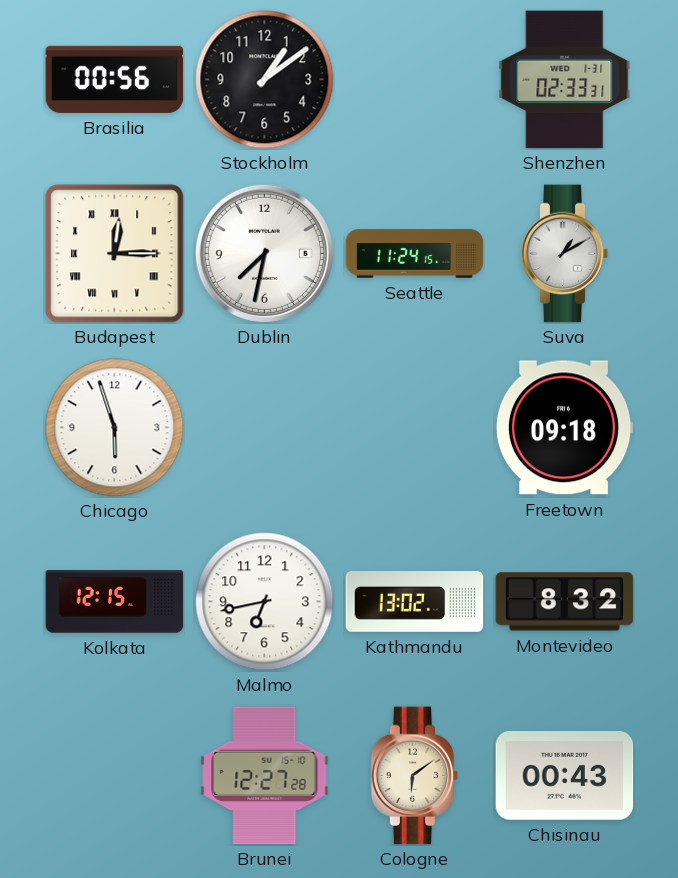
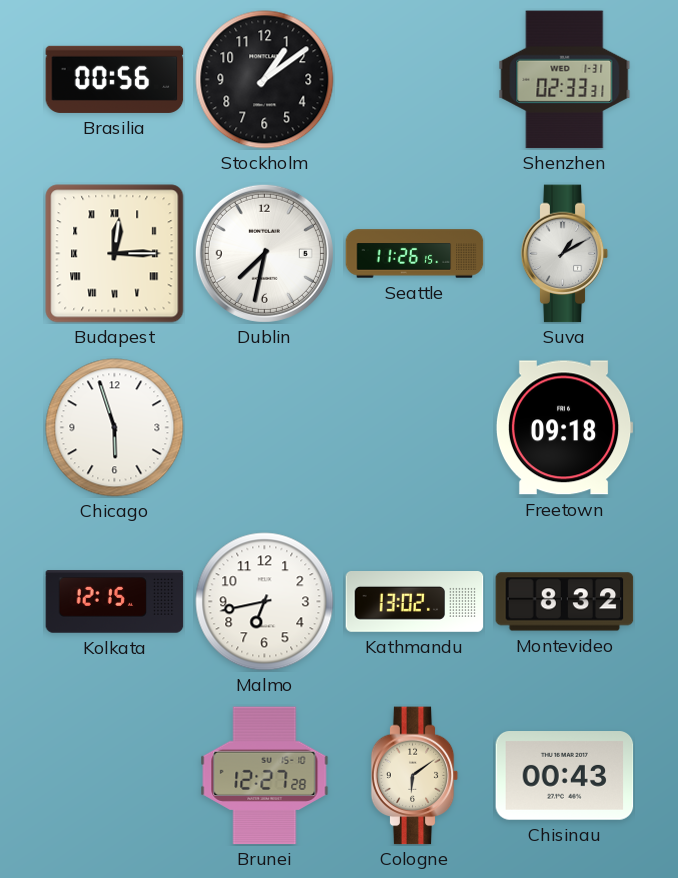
Seattle: 11:24 -> 11:26 (415, 254)
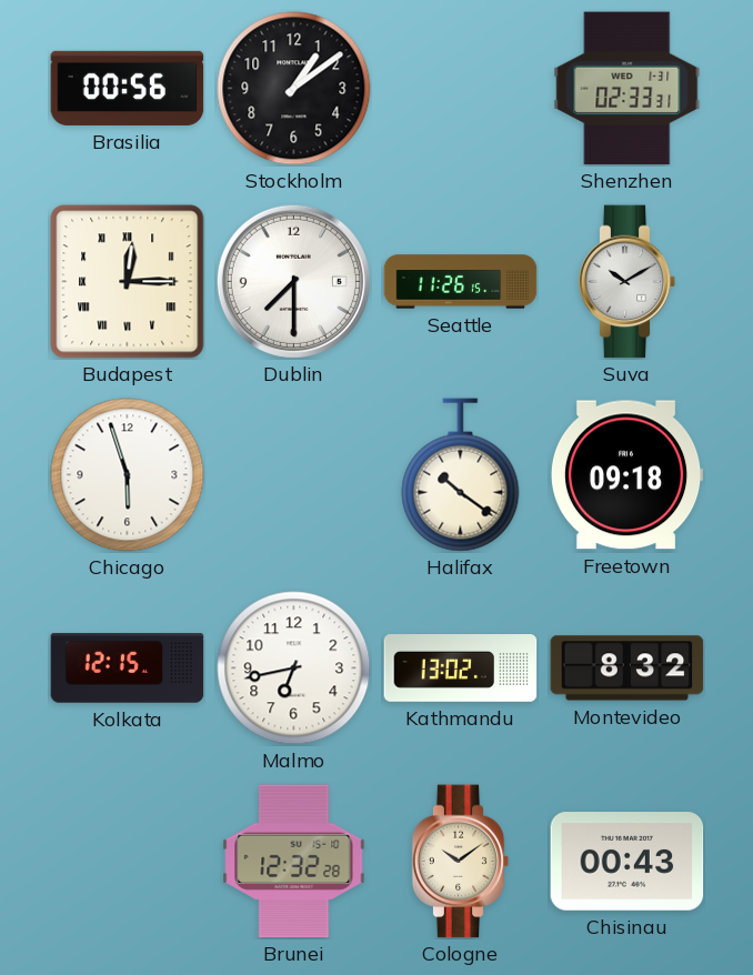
Dublin: 7:32 -> 7:30 (293, 281)
Suva: 1:10 -> 10:10 (627, 282)
Halifax: none -> 10:21 (461, 475)
Brunei: 12:27 -> 12:32 (294, 862)
Cologne: 6:09 -> 10:09 (461, 862)
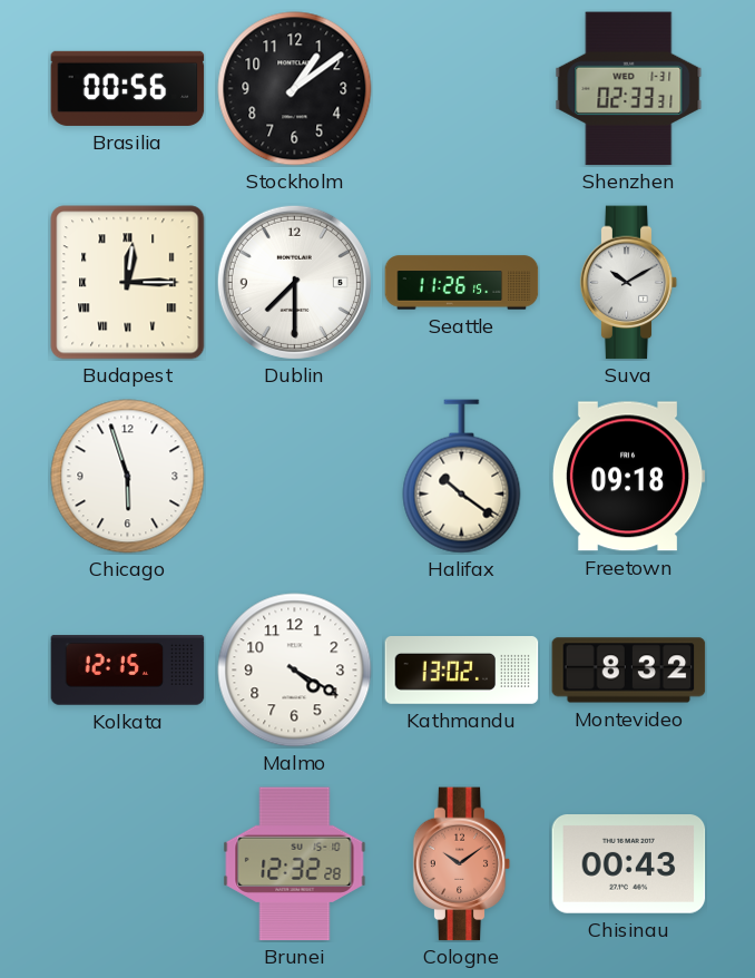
Malmo: 6:43 -> 4:20 (295, 671)
Cologne dial: cream -> salmon (462, 864)
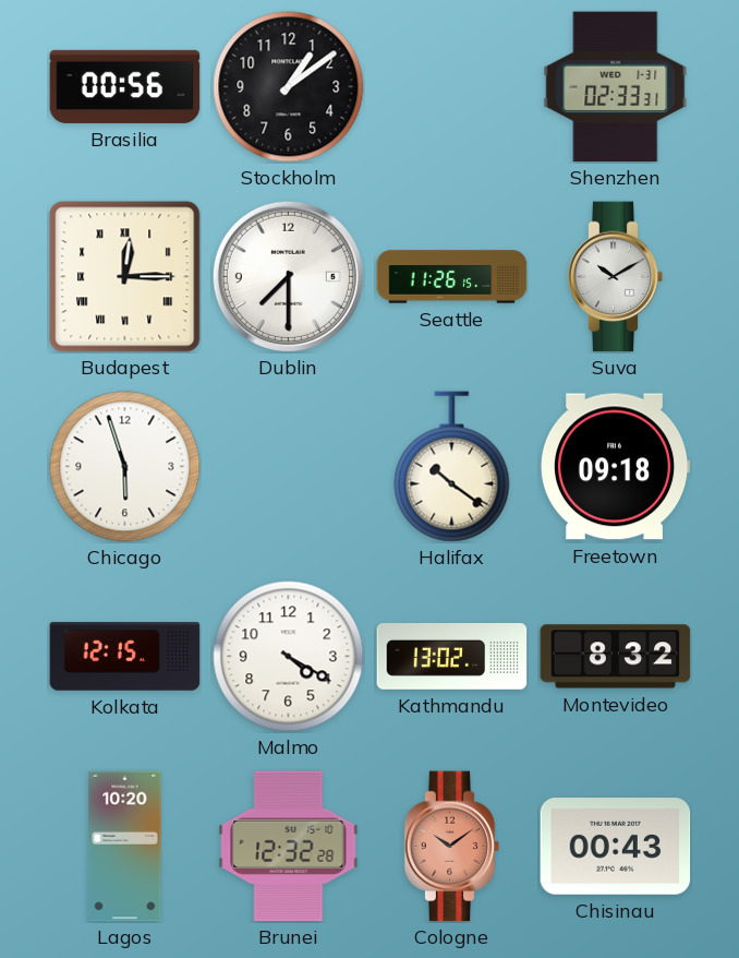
Lagos: none -> 10:20 (125, 847)
